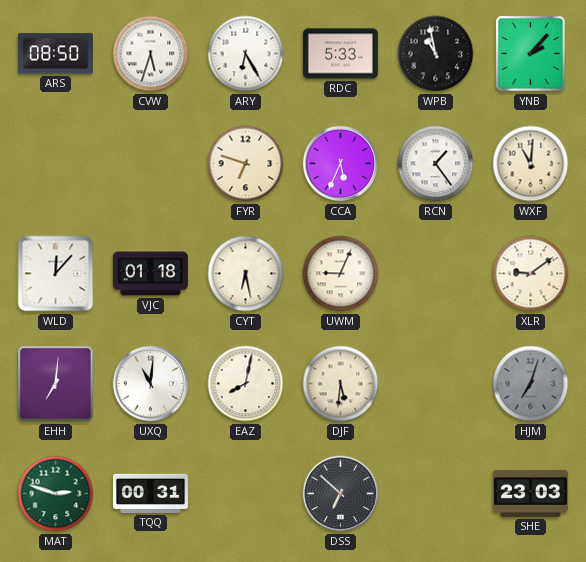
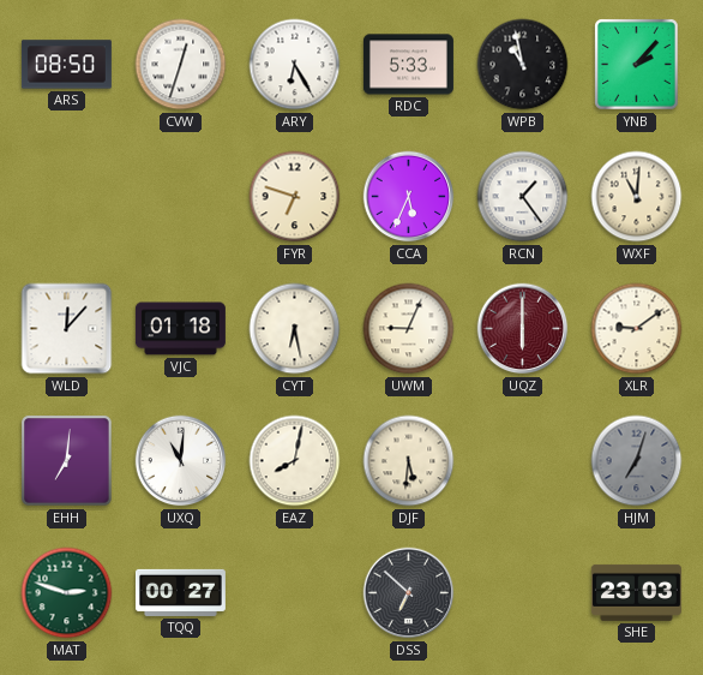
CVW: 5:33 -> 12:33 (181, 65)
UQZ: none -> 6:00 (523, 329)
TQQ: 00:31 -> 00:27 (180, 592)
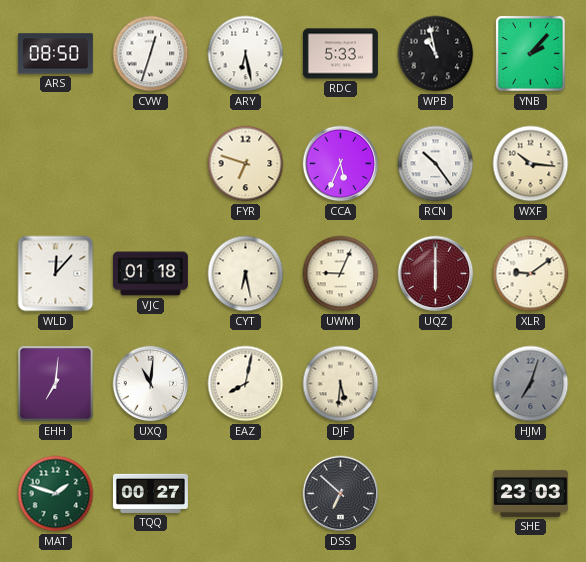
ARY: 6:25 -> 6:28 (246, 54)
RCN: 1:24 -> 10:24 (436, 164)
WXF: 11:01 -> 10:16 (531, 164)
MAT: 2:48 -> 1:48 (56, 494)
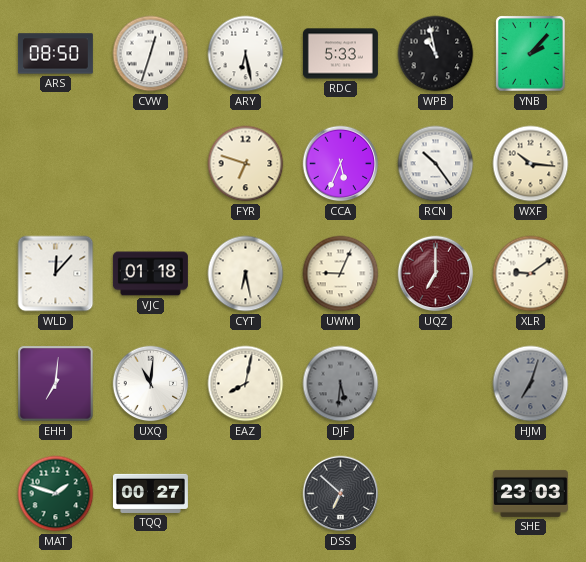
UQZ: 6:00 -> 7:00 (436, 274)
DJF dial: cream -> grey (341, 384)
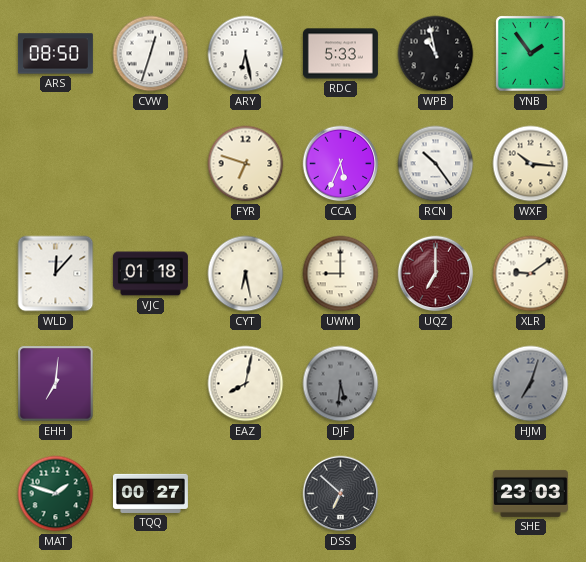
YNB: 2:07 -> 1:54 (531, 54)
UWM: 9:04 -> 9:00 (341, 274)
UXQ: 11:01 -> none (151, 384)
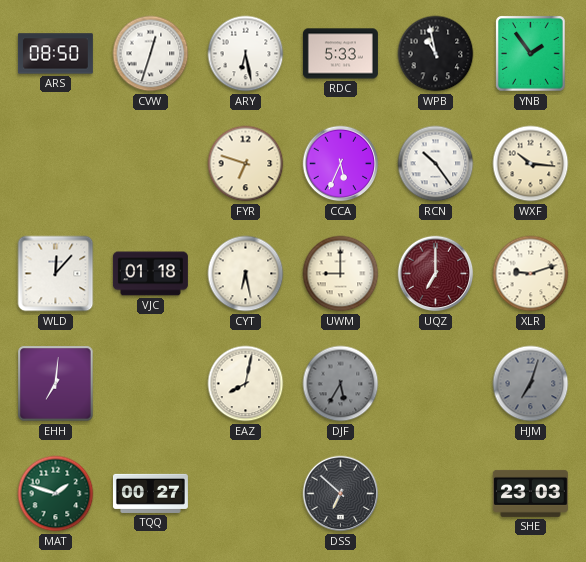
XLR: 9:09 -> 9:12 (531, 274)
DJF: 5:31 -> 5:35 (341, 384)
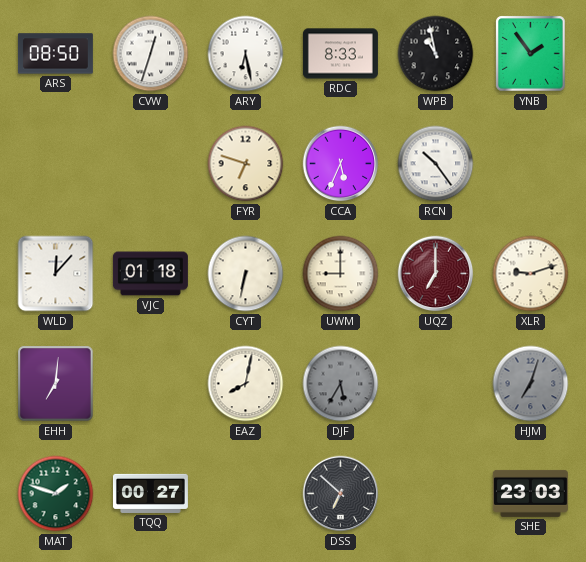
RDC: 5:33 -> 8:33 (340, 54)
WXF: 10:16 -> none (531, 164)
CYT: 6:28 -> 6:32 (246, 274)
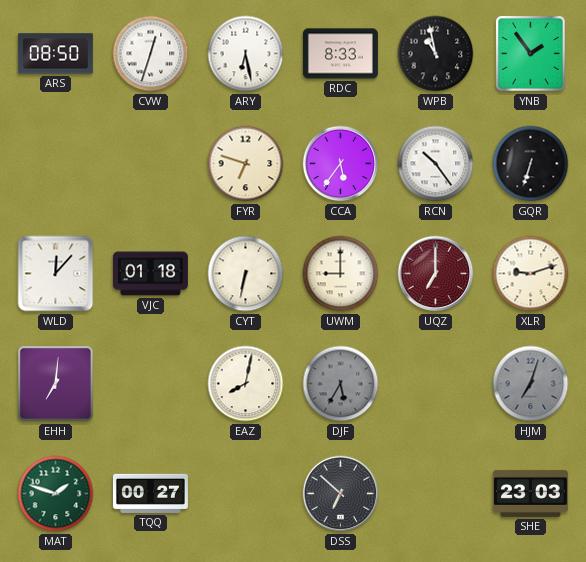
CCA: 5:34 -> 5:36 (341, 164)
GQR: none -> 6:33 (531, 164)
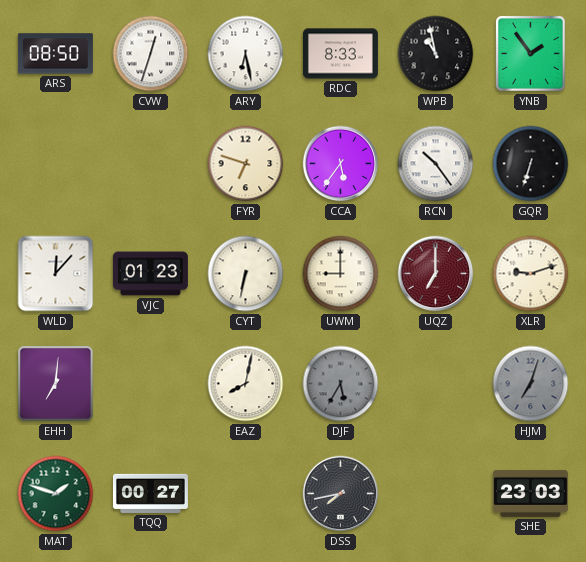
VJC: 01:18 -> 01:23 (150, 274)
DSS: 6:52 -> 7:43 (341, 494)
